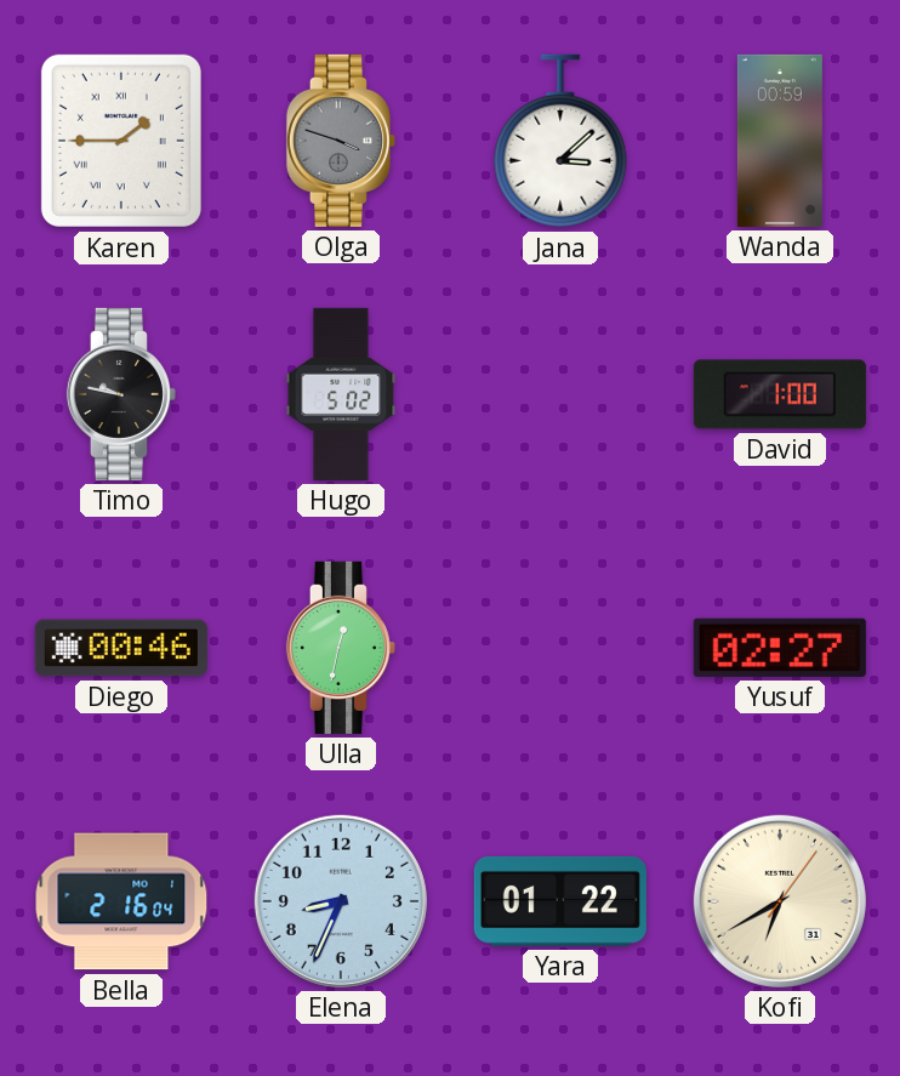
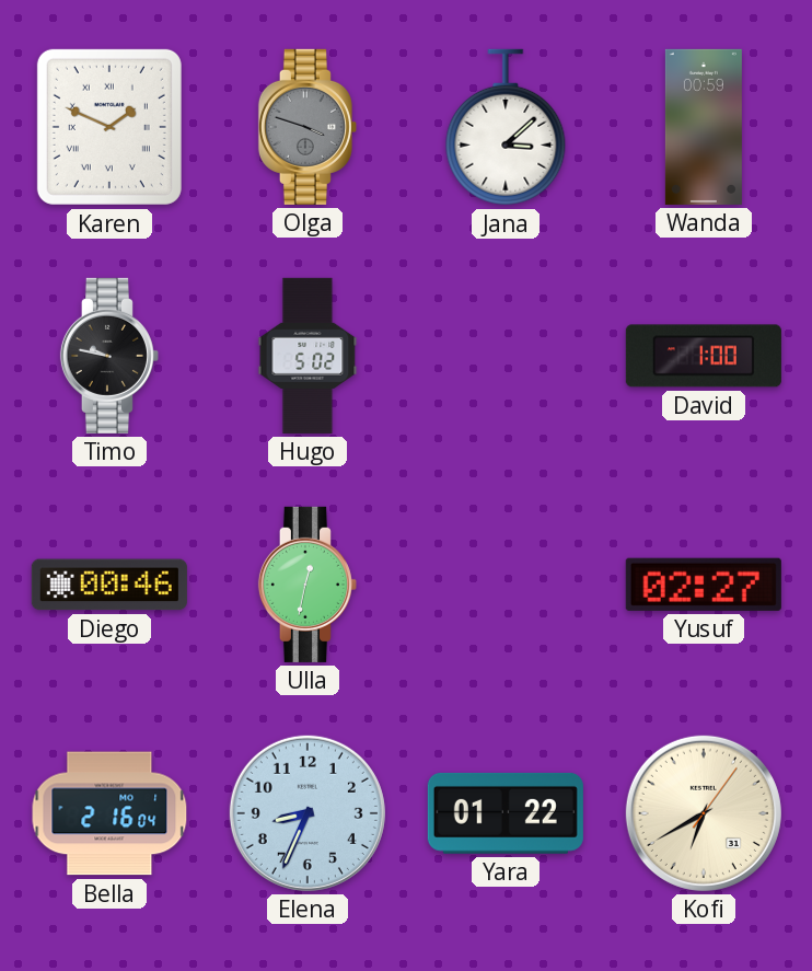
Karen: 1:45 -> 1:49 (109, 127)
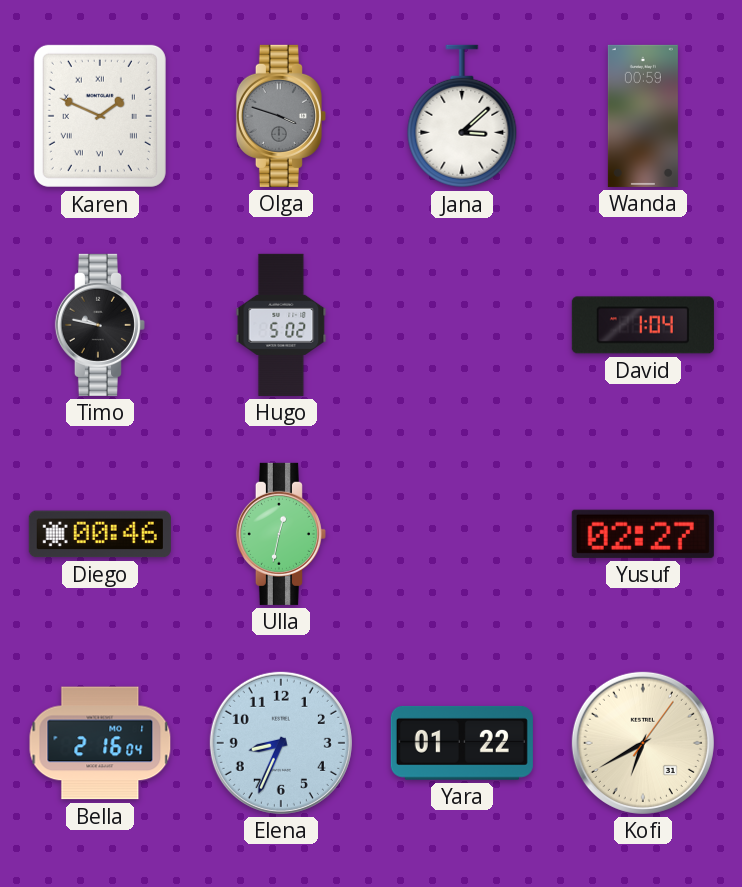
David: 1:00 -> 1:04 (643, 325)
